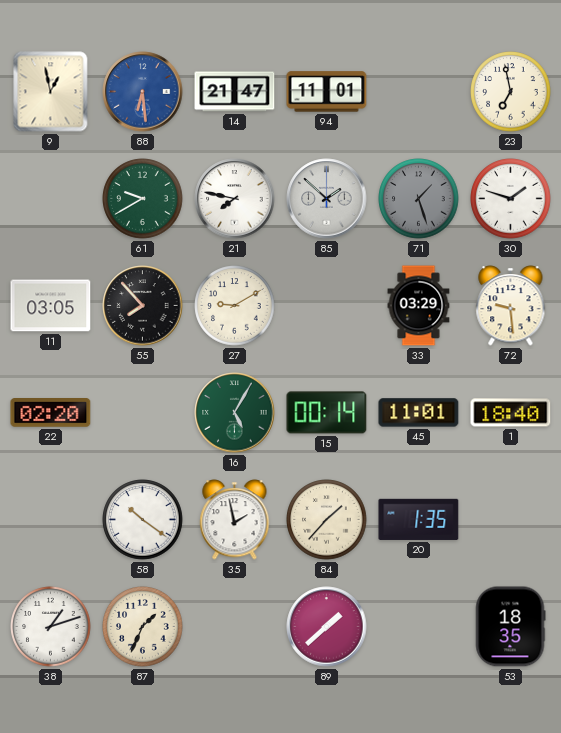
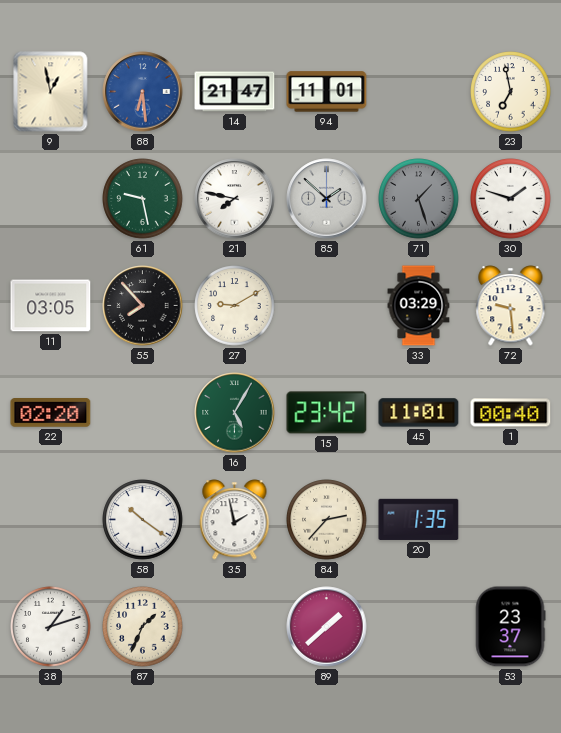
61: 9:40 -> 9:28 (143, 199)
15: 00:14 -> 23:42 (327, 413)
1: 18:40 -> 00:40 (511, 413)
84: 1:37 -> 2:37 (327, 520)
53: 18:35 -> 23:37 (510, 627)
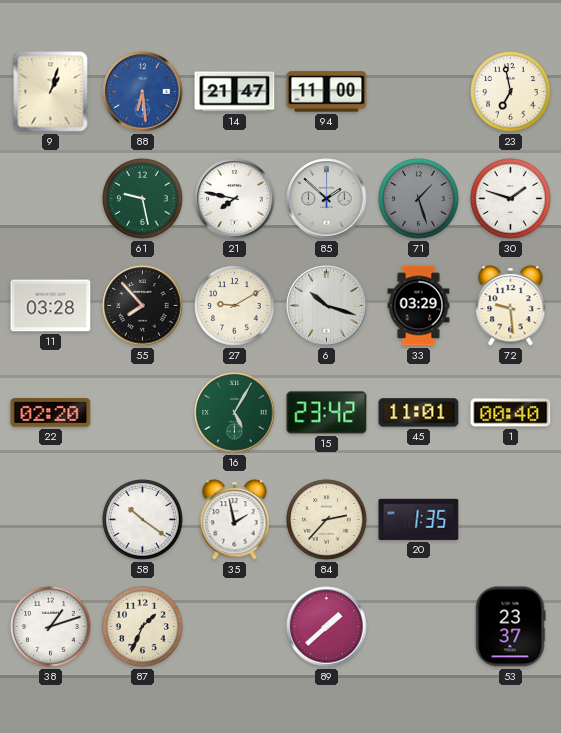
9: 12:58 -> 1:03 (51, 92)
94: 11:01 -> 11:00 (327, 92)
11: 03:05 -> 03:28 (51, 306)
6: none -> 10:18 (327, 306)
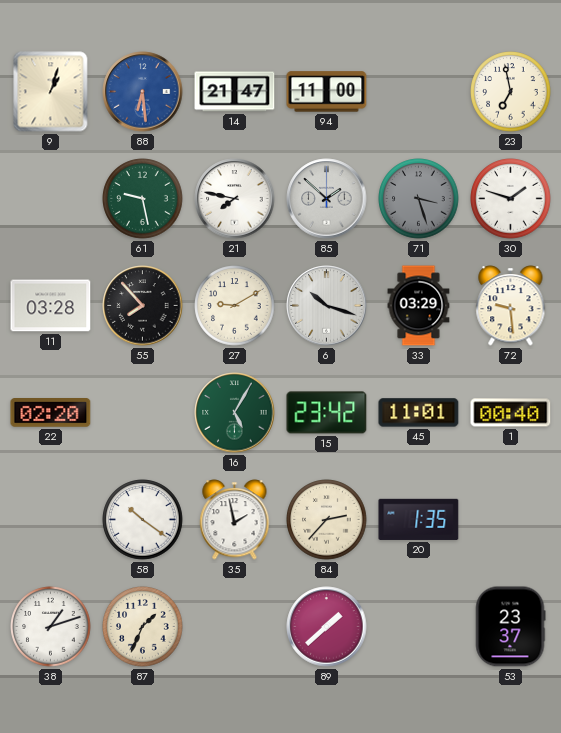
71: 1:27 -> 3:27 (419, 199)
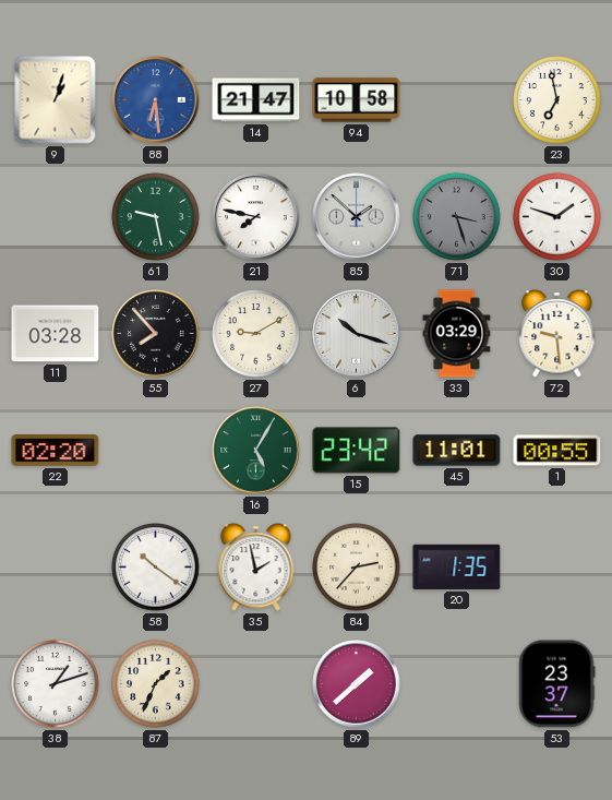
94: 11:00 -> 10:58 (357, 100)
1: 00:40 -> 00:55 (557, 451)
